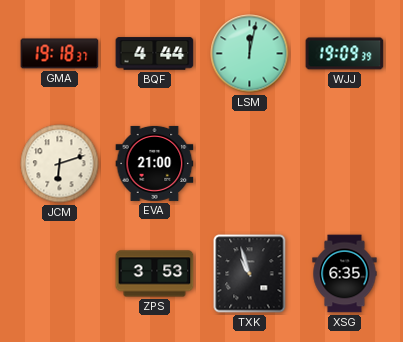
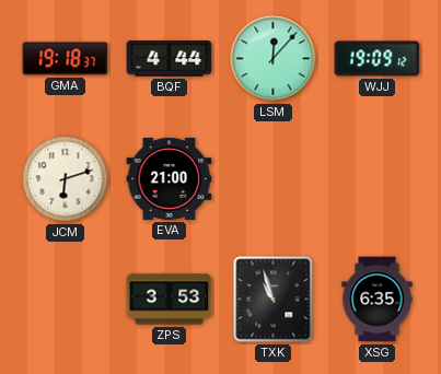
LSM: 12:02 -> 12:07 (274, 59)
WJJ: 19:09:39 -> 19:09:12 (378, 59)
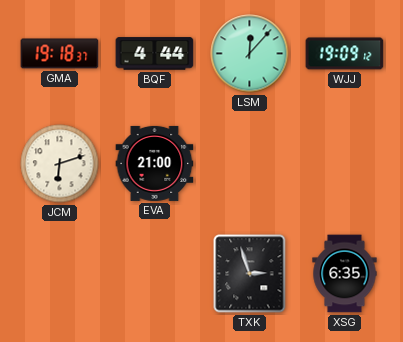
ZPS: 3:53 -> none (170, 300)
TXK: 10:57 -> 2:57 (250, 274)
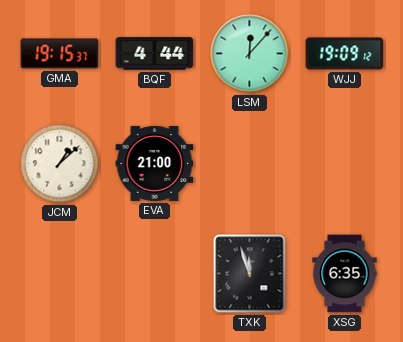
GMA: 19:18 -> 19:15 (60, 54)
JCM: 6:12 -> 1:08 (60, 164)
TXK: 2:57 -> 11:57 (250, 274)
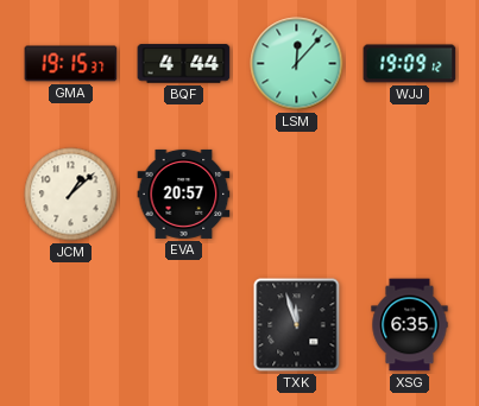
EVA: 21:00 -> 20:57 (184, 194)
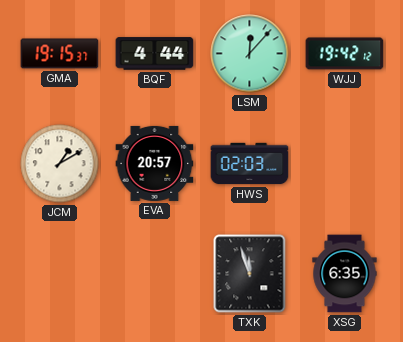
WJJ: 19:09 -> 19:42 (345, 54)
JCM: 1:08 -> 1:10 (60, 164)
HWS: none -> 02:03 (250, 164)
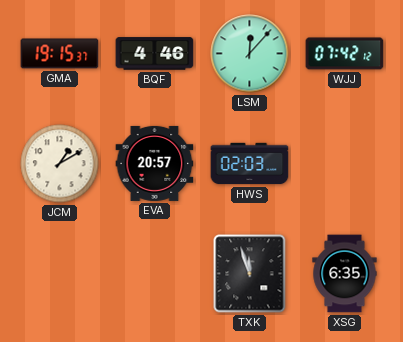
BQF: 4:44 -> 4:46 (155, 54)
WJJ: 19:42 -> 07:42 (345, 54)
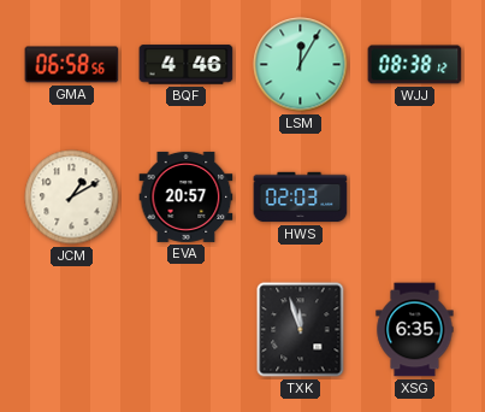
GMA: 19:15 -> 06:58 (72, 65)
LSM: 12:07 -> 12:05 (301, 65)
WJJ: 07:42 -> 08:38 (415, 65)
